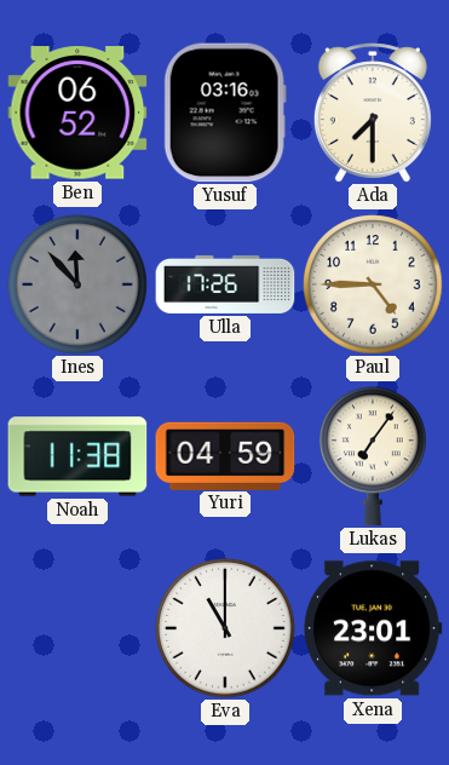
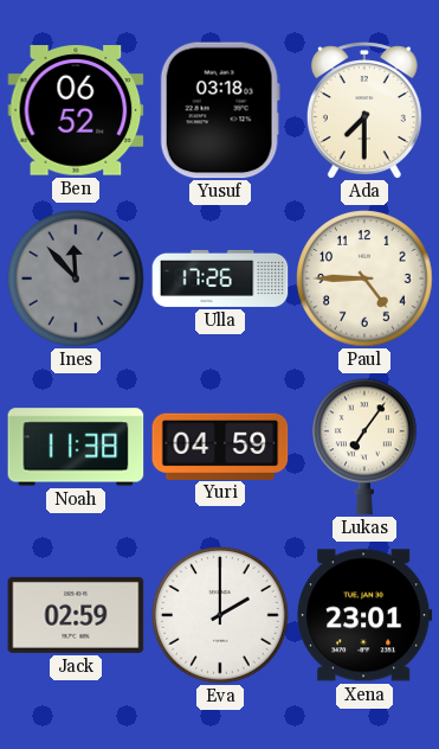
Yusuf: 03:16 -> 03:18 (220, 110)
Jack: none -> 02:59 (76, 615)
Eva: 11:00 -> 2:00 (220, 615)
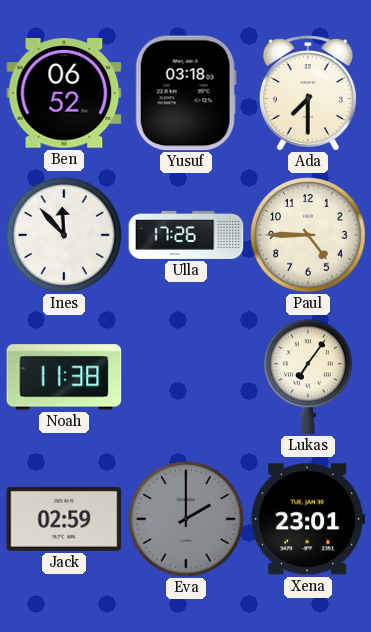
Ines dial: grey -> white (64, 235)
Yuri: 04:59 -> none (220, 446)
Eva dial: white -> grey (186, 519)
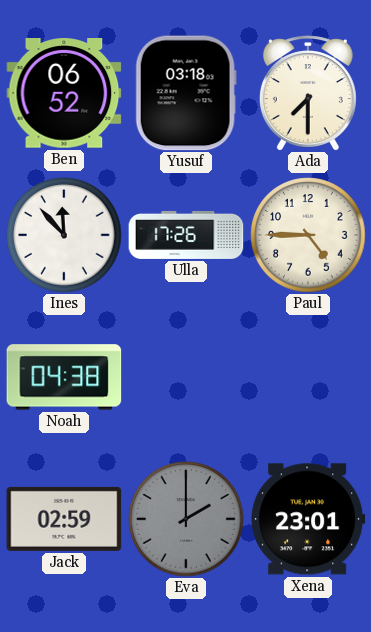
Noah: 11:38 -> 04:38 (64, 377)
Lukas: 7:06 -> none (309, 377)
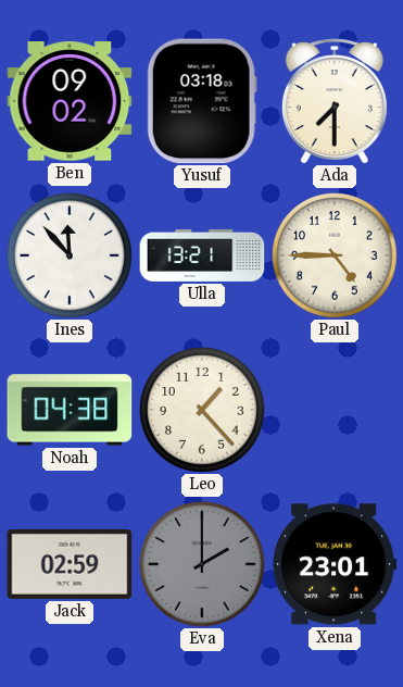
Ben: 06:52 -> 09:02 (70, 101)
Ulla: 17:26 -> 13:21 (202, 255)
Leo: none -> 1:23 (202, 410)
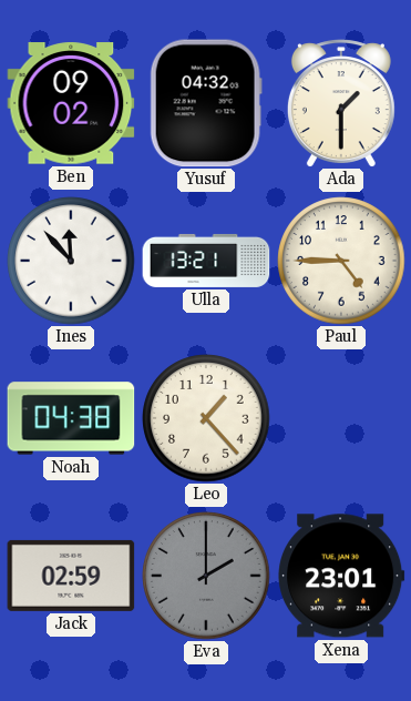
Yusuf: 03:18 -> 04:32 (206, 103)
Ada: 7:30 -> 1:30 (341, 103)
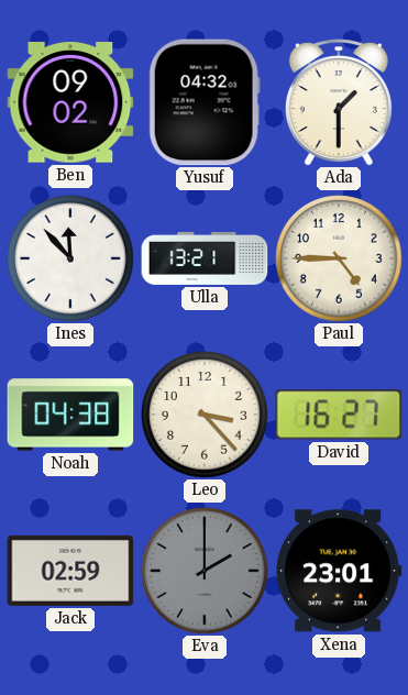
Leo: 1:23 -> 3:23 (205, 415)
David: none -> 16:27 (339, 415)
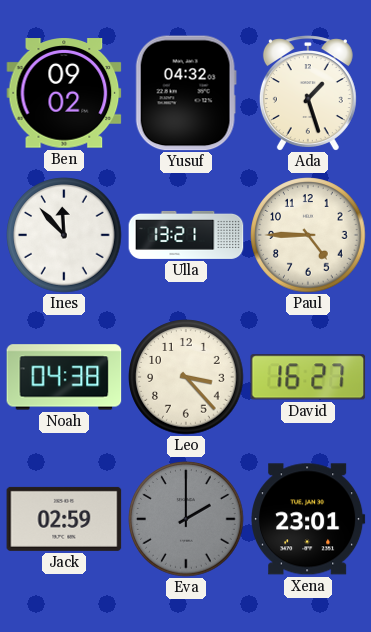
Ada: 1:30 -> 1:27 (308, 93)
